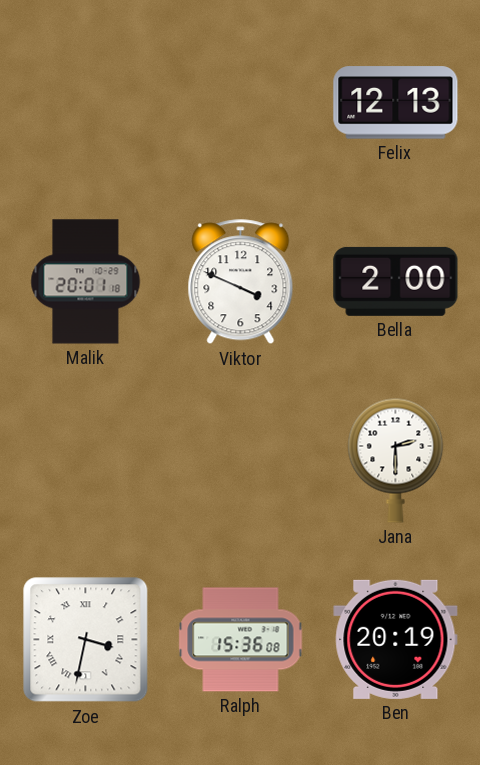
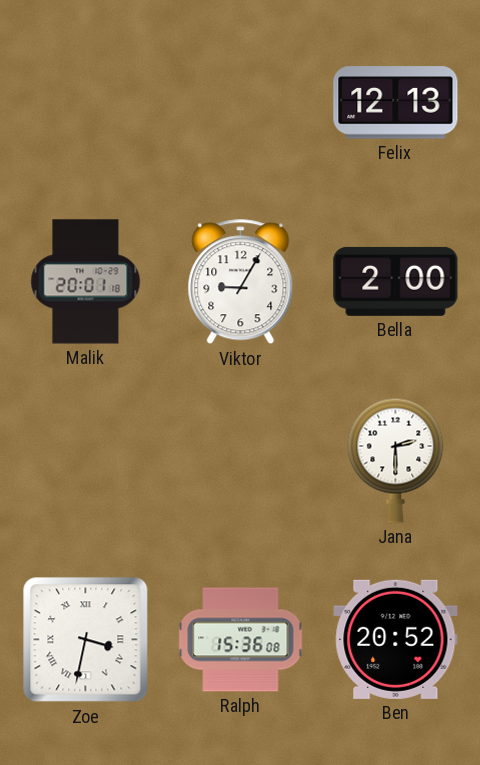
Viktor: 3:49 -> 9:05 (241, 282)
Ben: 20:19 -> 20:52 (396, 639)
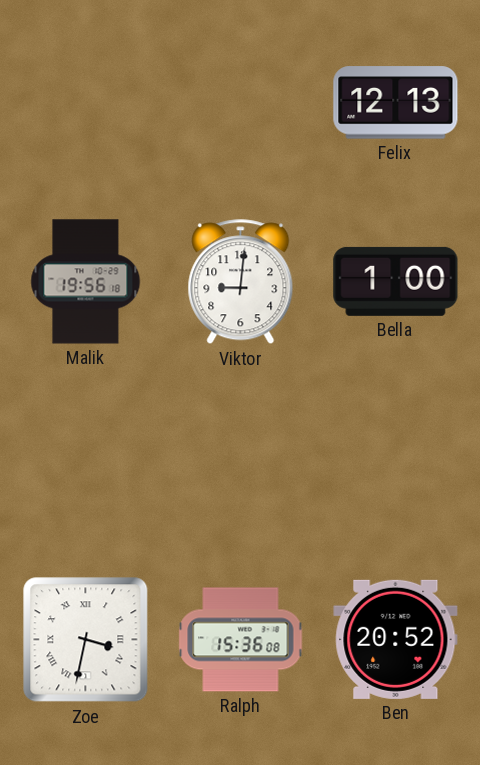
Malik: 20:01 -> 19:56 (86, 282)
Viktor: 9:05 -> 9:01 (241, 282)
Bella: 2:00 -> 1:00 (396, 281)
Jana: 2:30 -> none (396, 460)
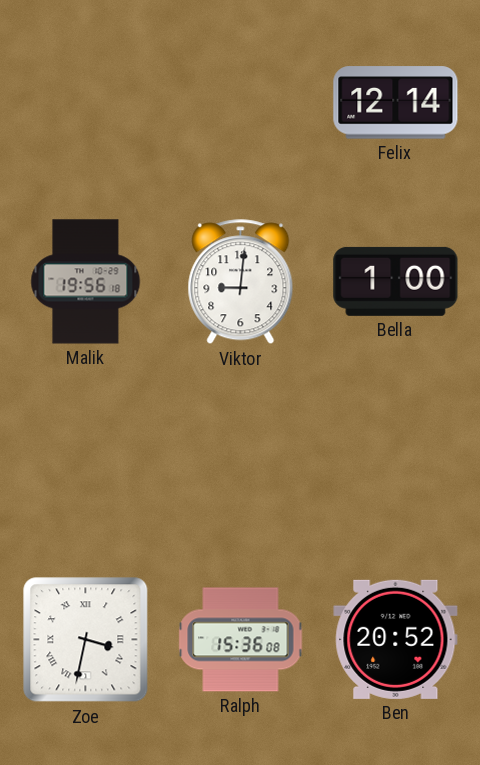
Felix: 12:13 -> 12:14 (396, 103)
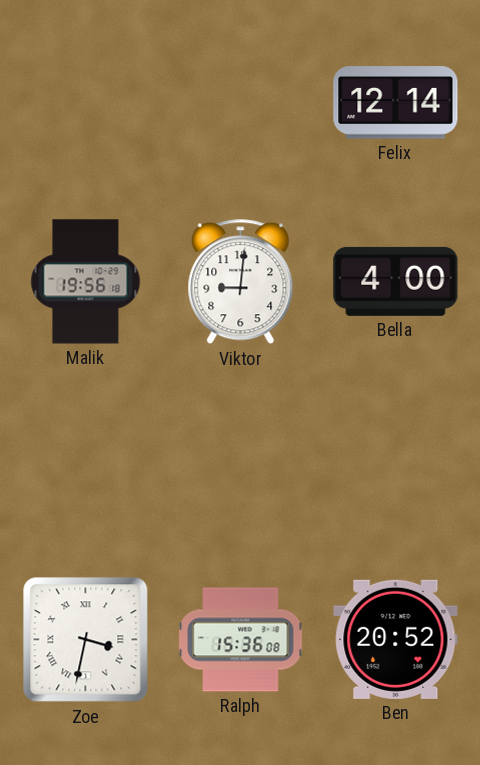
Bella: 1:00 -> 4:00 (396, 281)
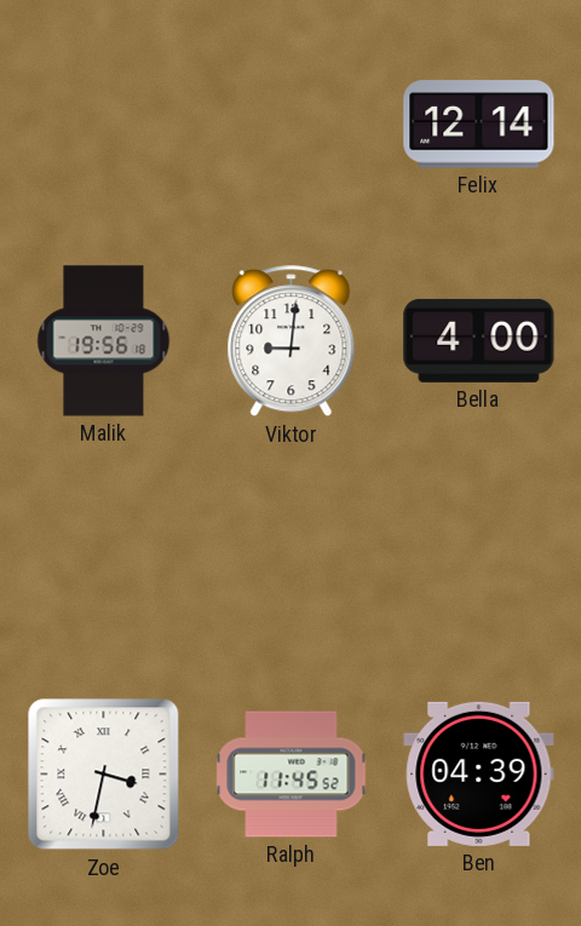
Ralph: 15:36 -> 11:45 (292, 775)
Ben: 20:52 -> 04:39 (479, 773)
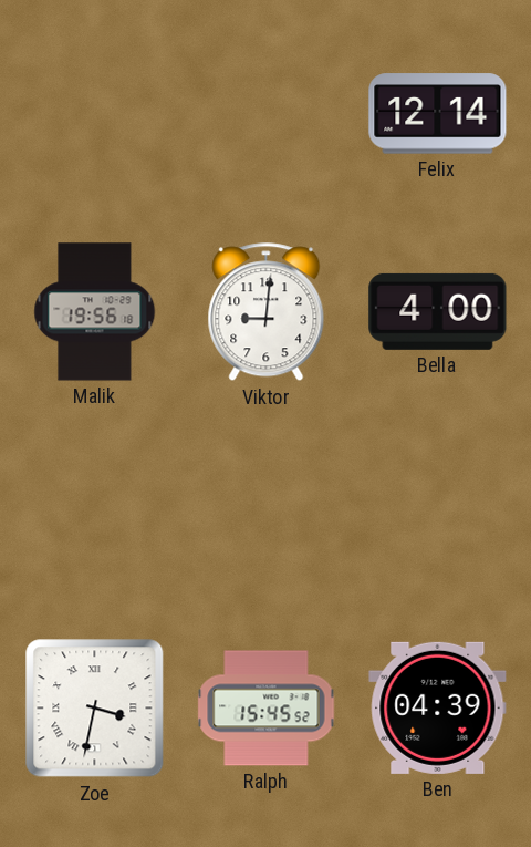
Ralph: 11:45 -> 15:45 (267, 709)
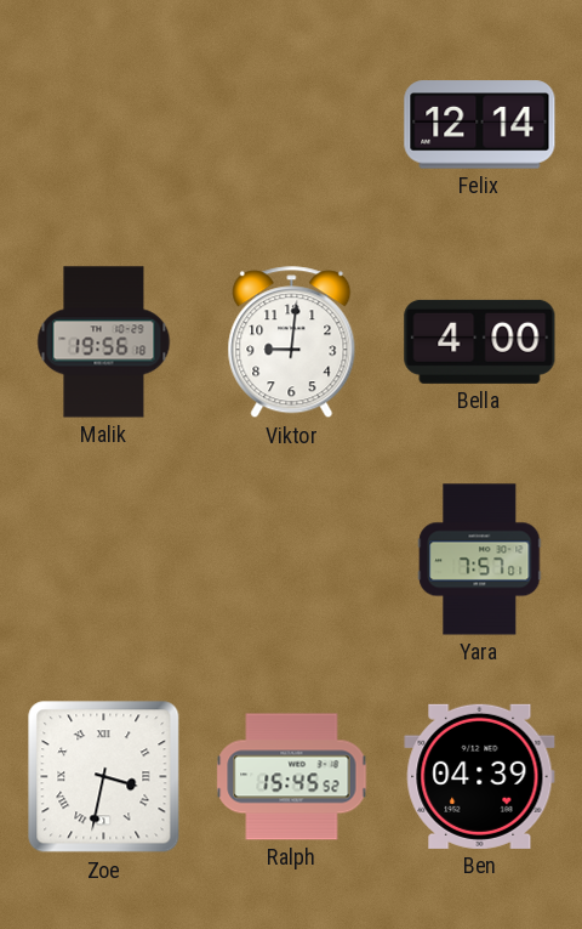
Yara: none -> 7:57 (480, 560)
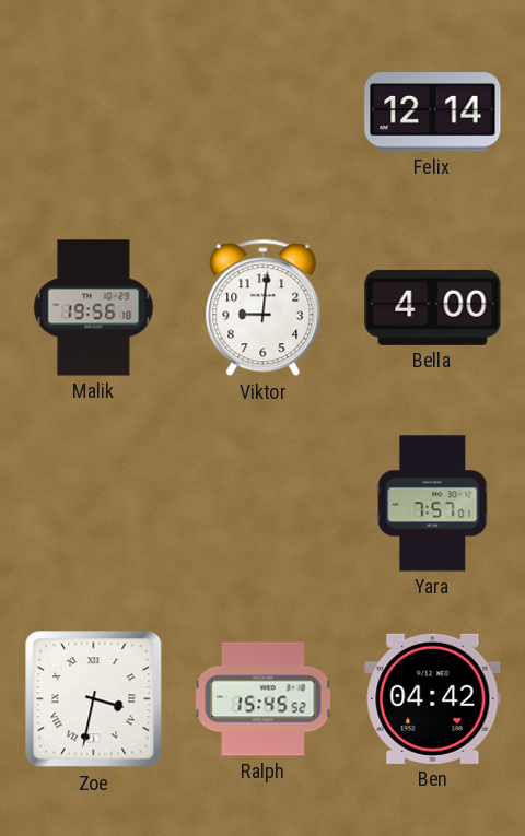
Ben: 04:39 -> 04:42 (433, 698)
